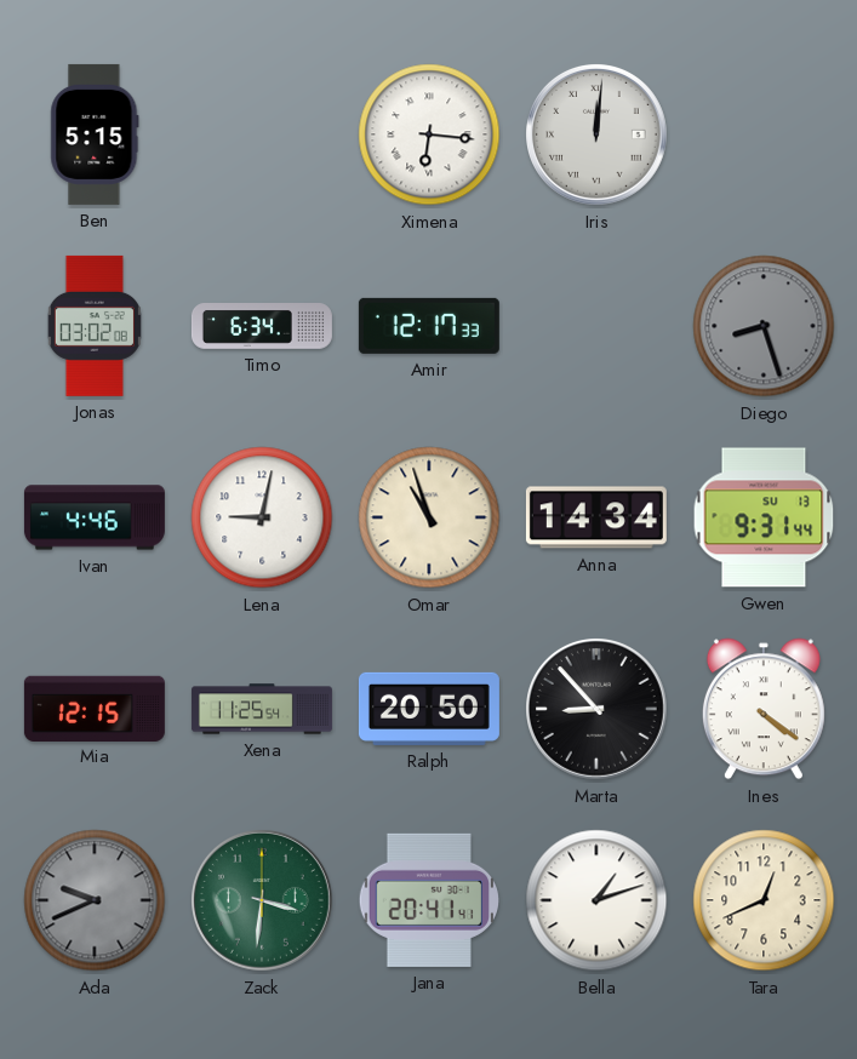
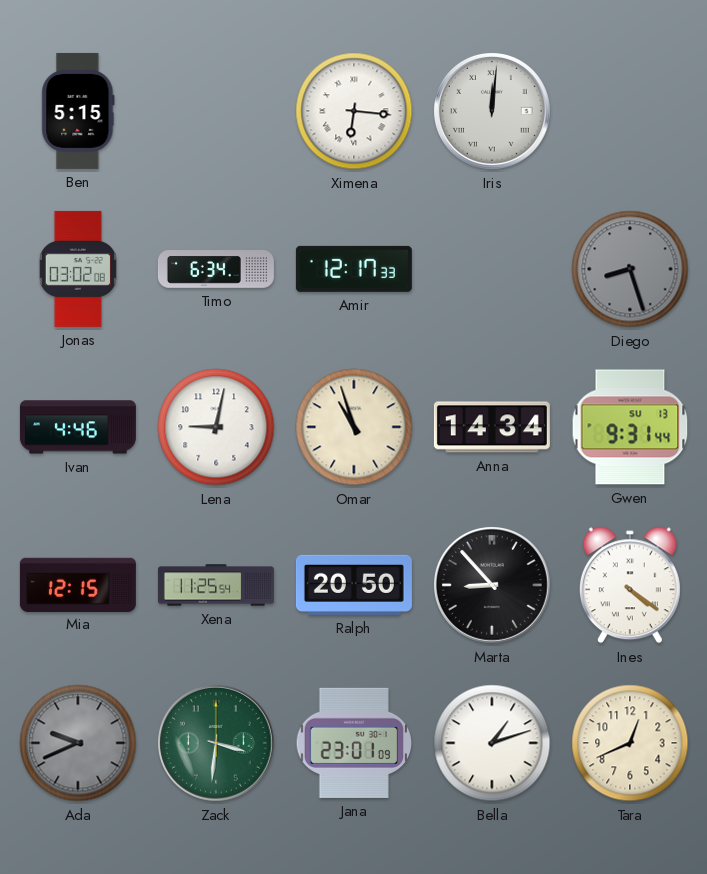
Jana: 20:41 -> 23:01 (353, 743)
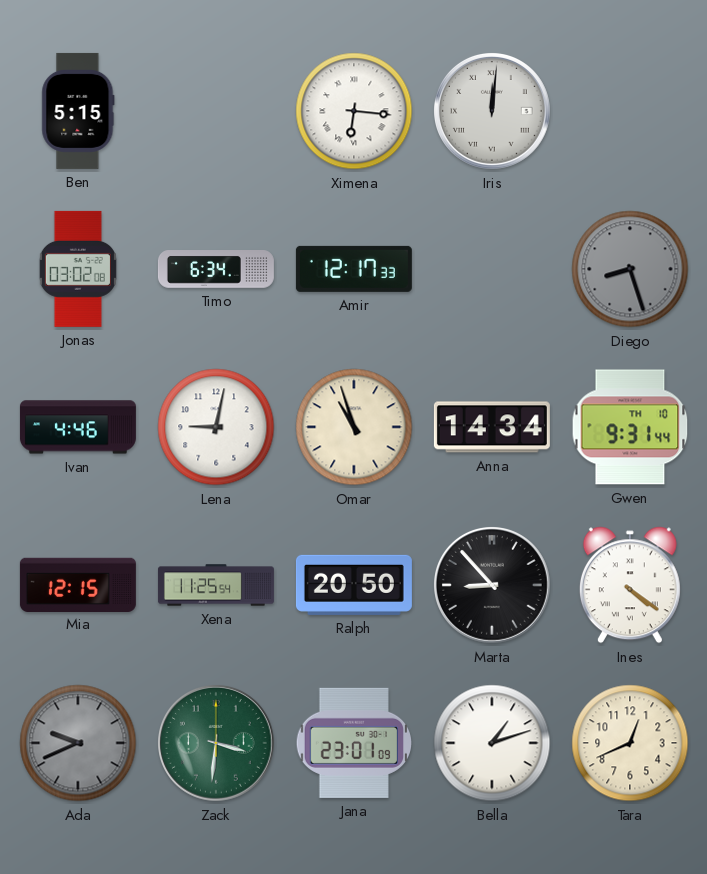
Gwen date: SU 13 -> TH 10 (630, 427)
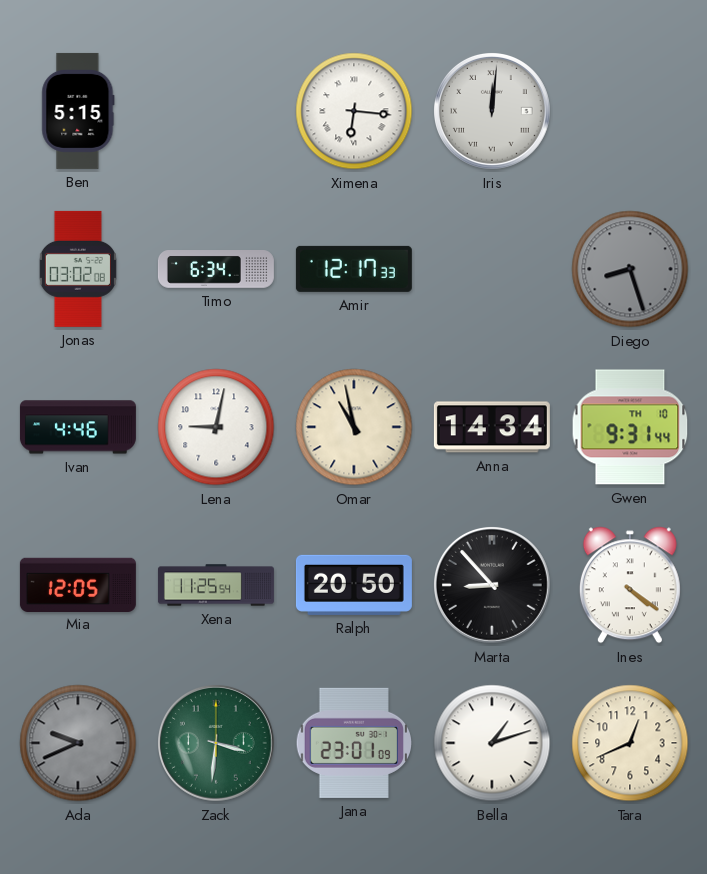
Omar: 10:57 -> 10:58 (354, 427)
Mia: 12:15 -> 12:05 (78, 584)
